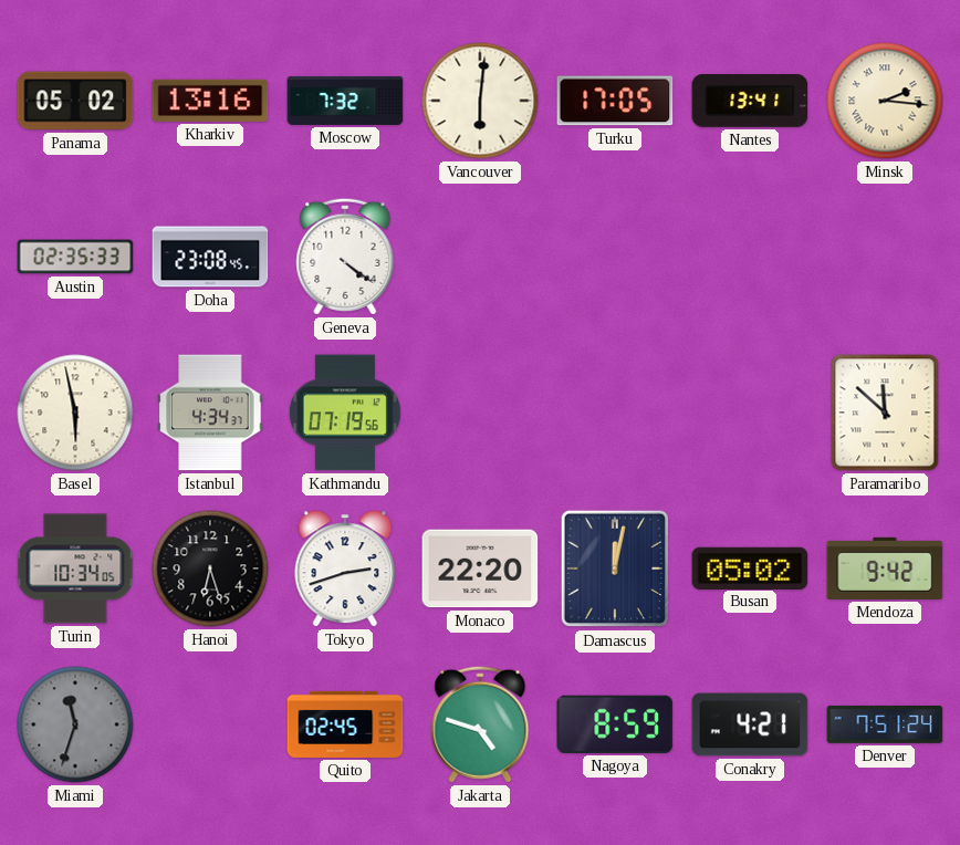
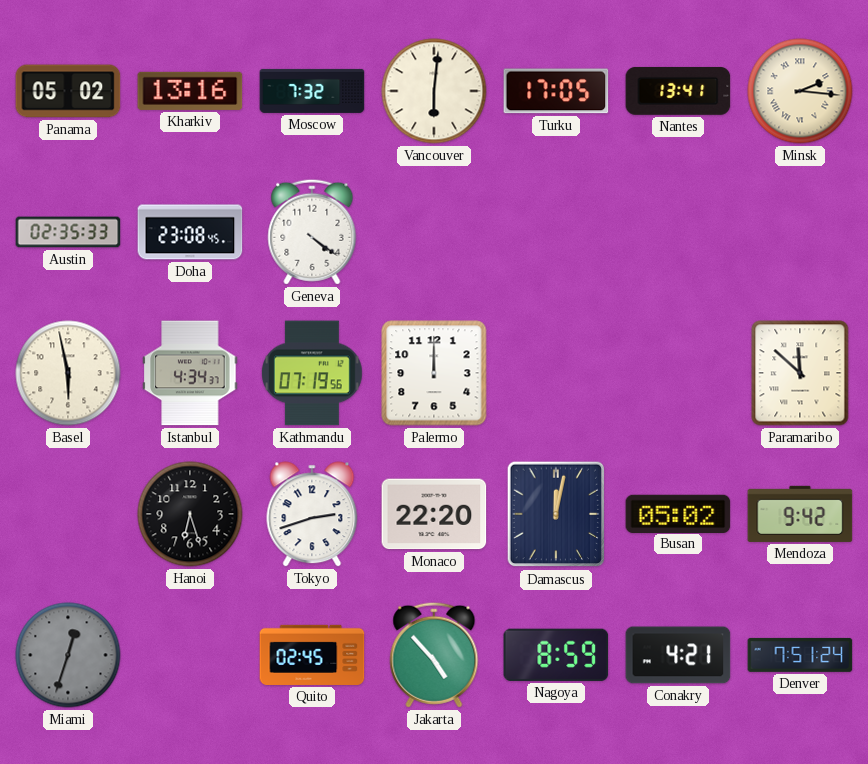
Palermo: none -> 12:00 (434, 373)
Turin: 10:34 -> none (75, 568)
Miami: 11:33 -> 12:33 (68, 655)
Jakarta: 4:48 -> 4:53 (434, 655)
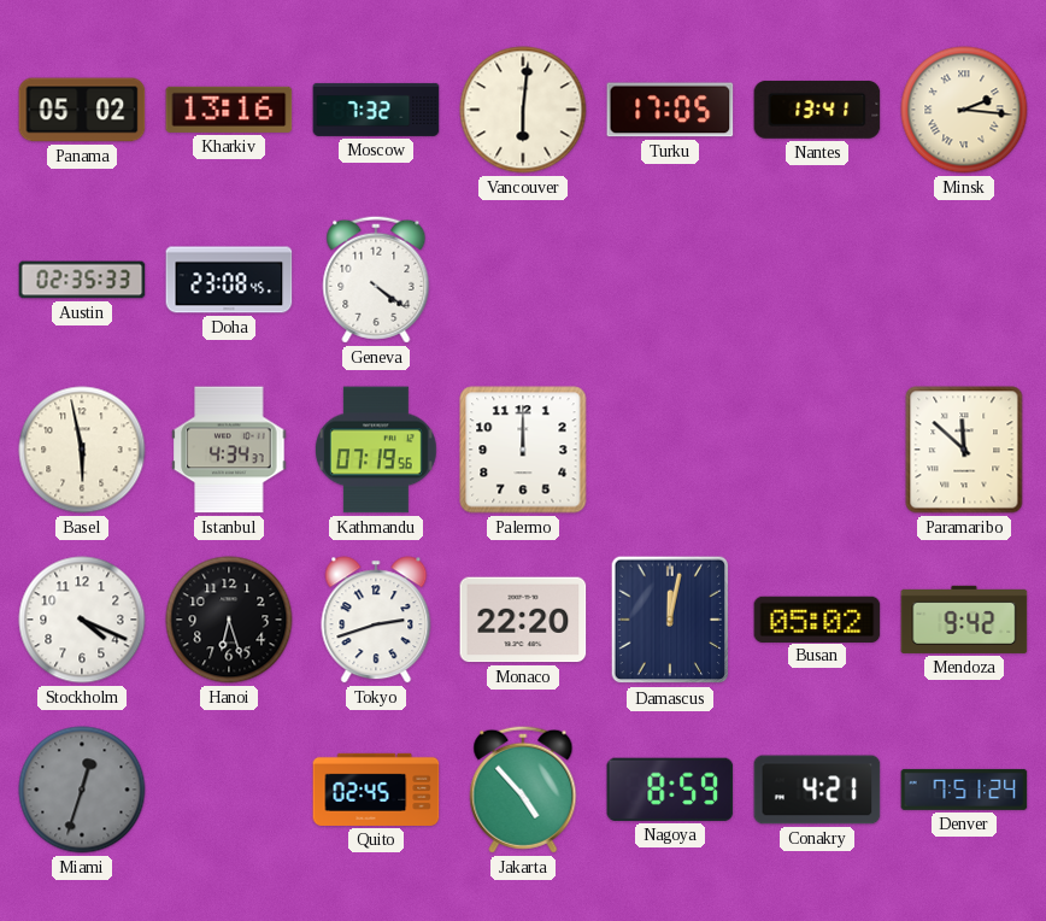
Stockholm: none -> 4:19 (82, 620)
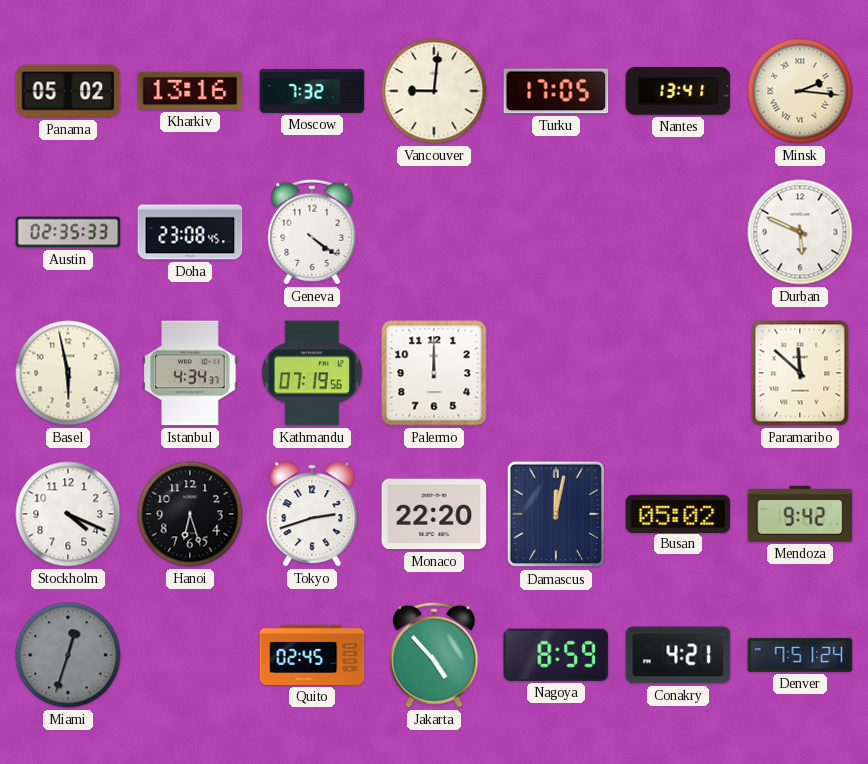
Vancouver: 6:01 -> 9:01 (434, 91)
Durban: none -> 5:49 (800, 232)
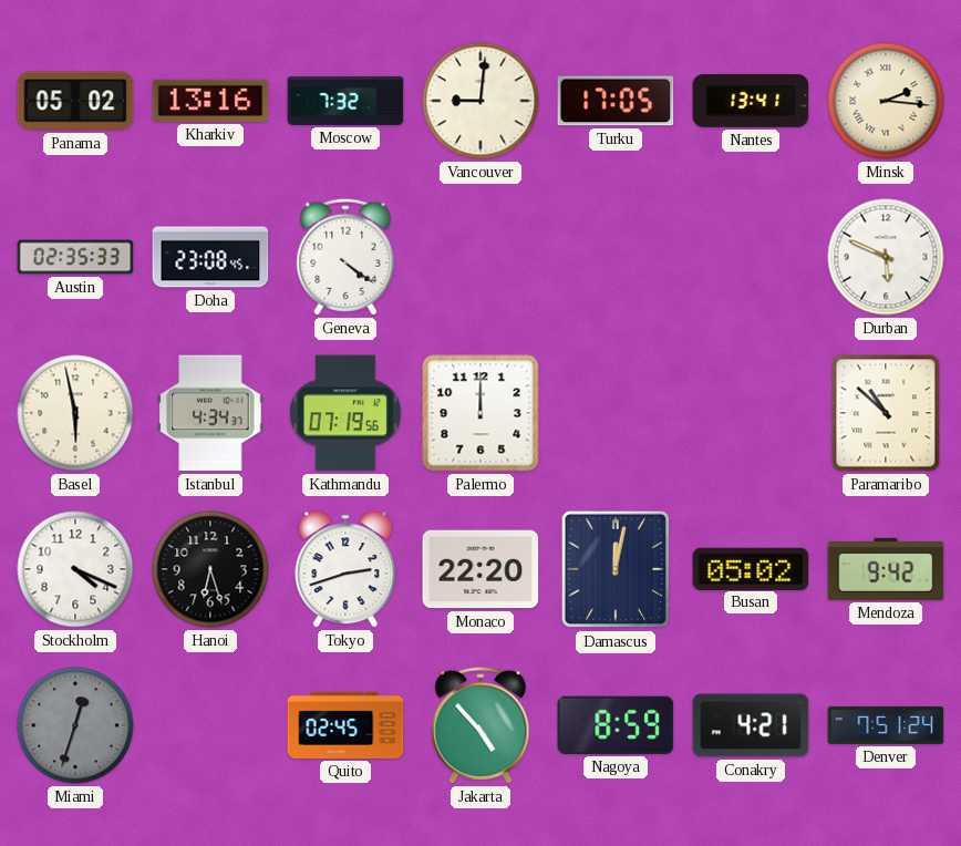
Paramaribo: 11:52 -> 10:52 (886, 413)
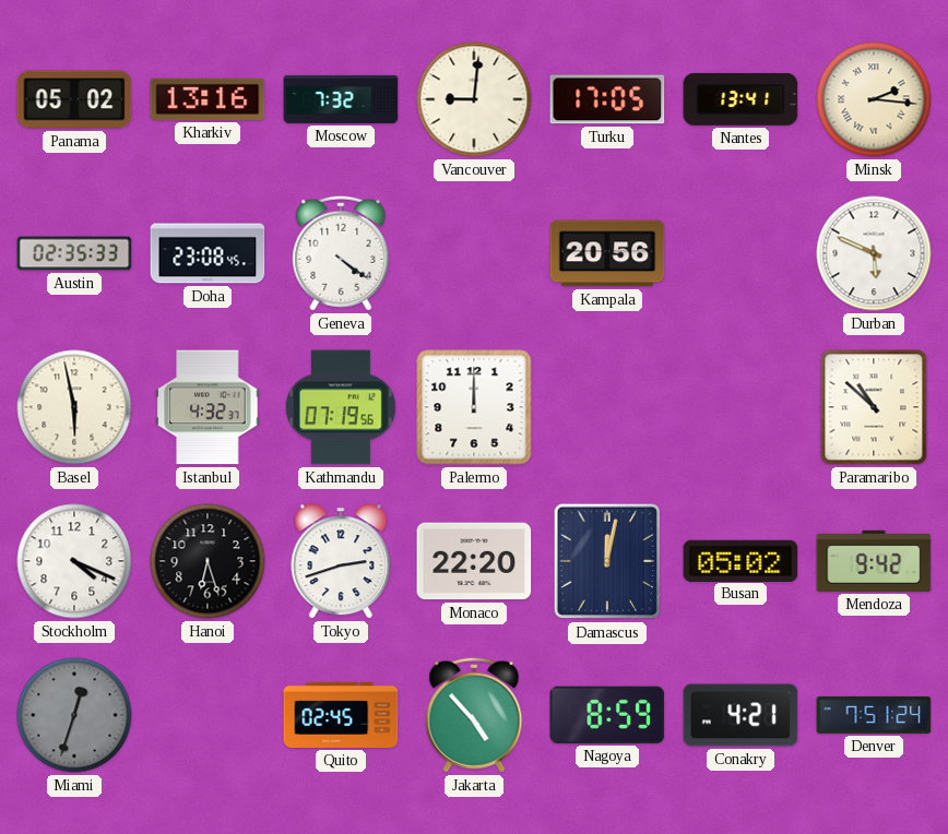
Kampala: none -> 20:56 (607, 253)
Istanbul: 4:34 -> 4:32 (208, 407)
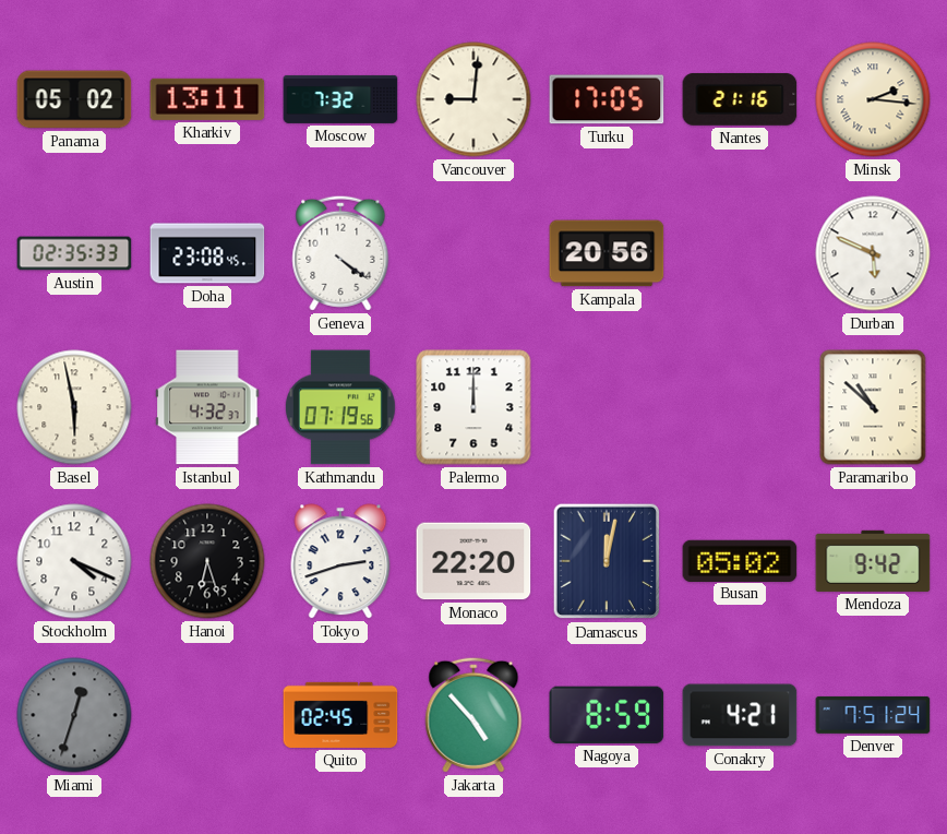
Kharkiv: 13:16 -> 13:11 (207, 99)
Nantes: 13:41 -> 21:16 (740, 99)
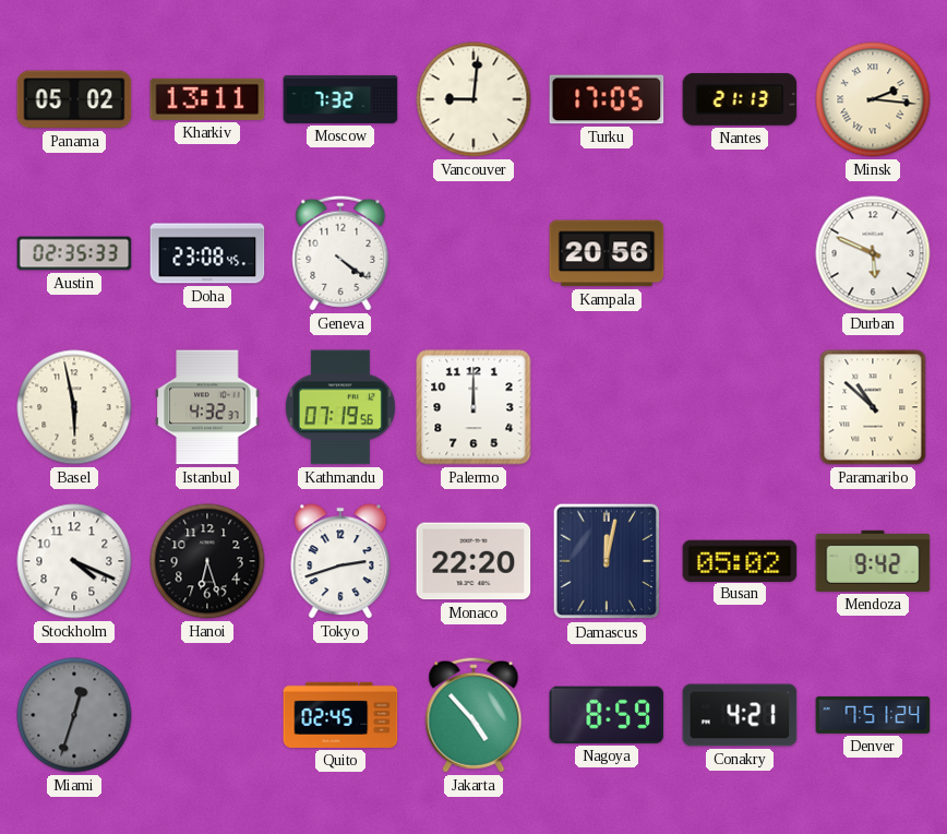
Nantes: 21:16 -> 21:13 (740, 99)
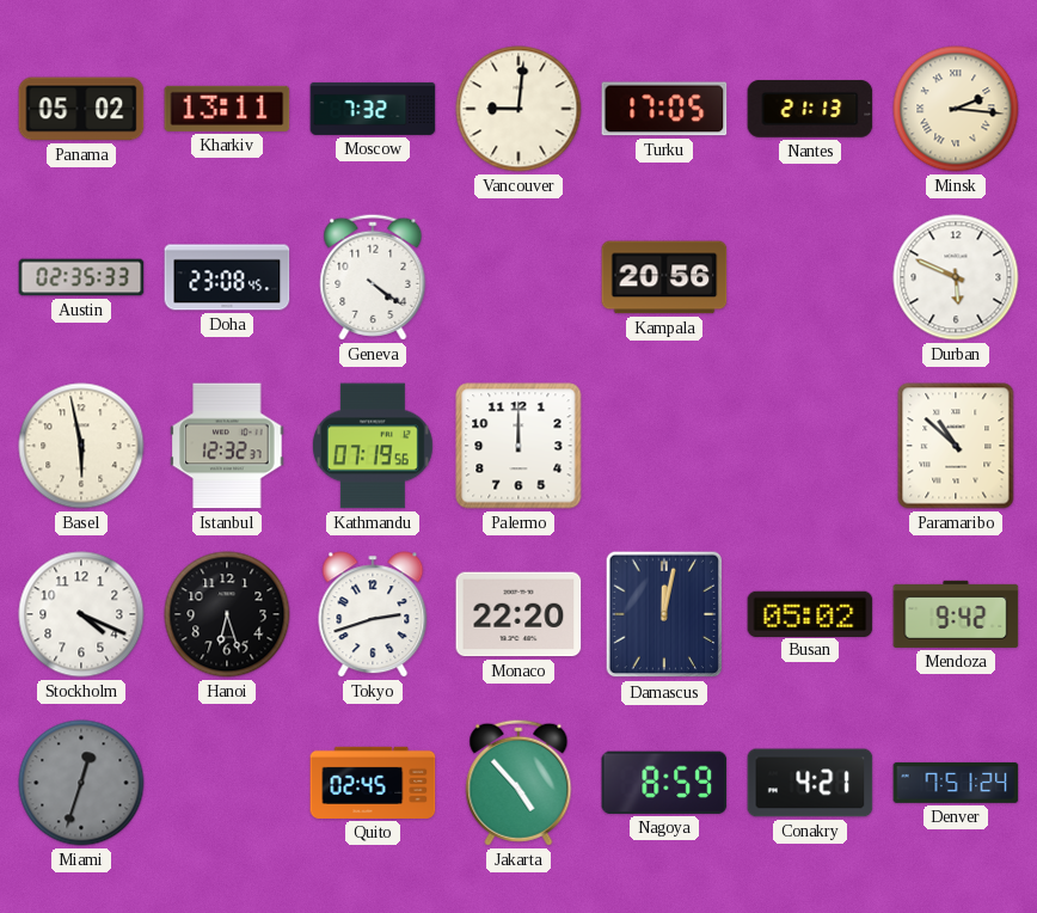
Istanbul: 4:32 -> 12:32 (227, 446)
